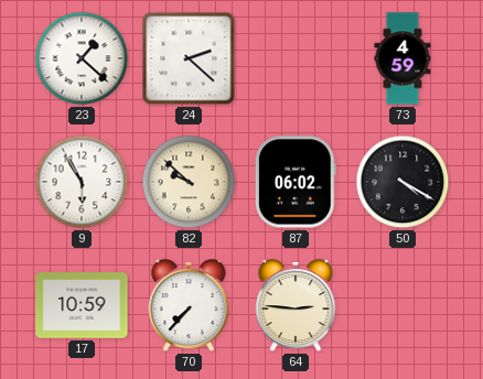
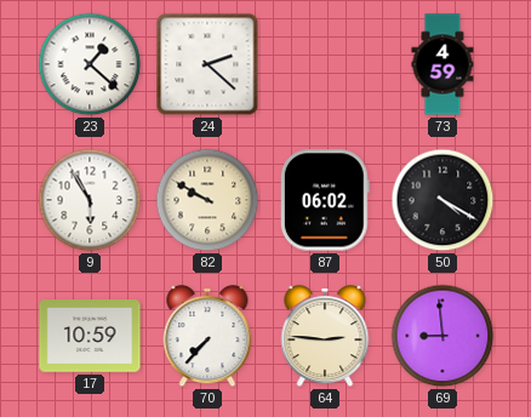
82: 9:52 -> 9:50 (207, 200)
69: none -> 8:59 (442, 336)
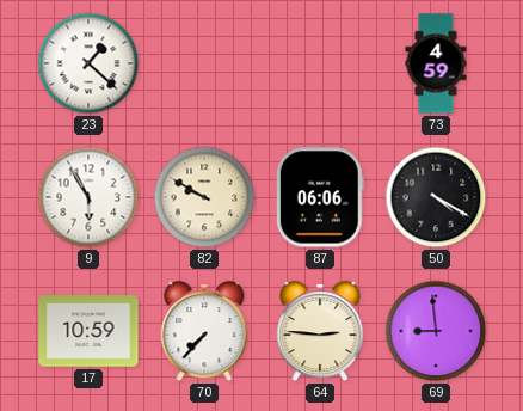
24: 2:22 -> none (207, 64)
87: 06:02 -> 06:06 (320, 197)
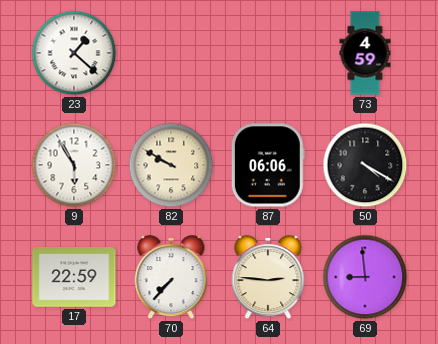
17: 10:59 -> 22:59 (74, 277)
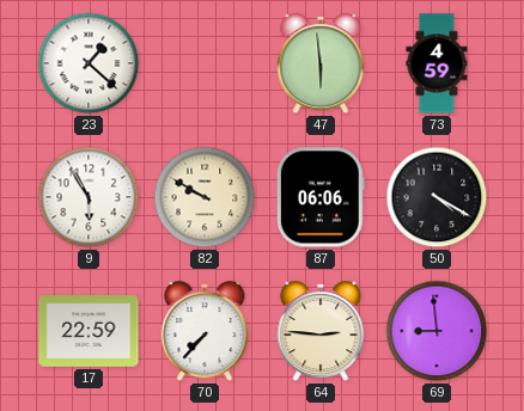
47: none -> 5:59 (321, 65)
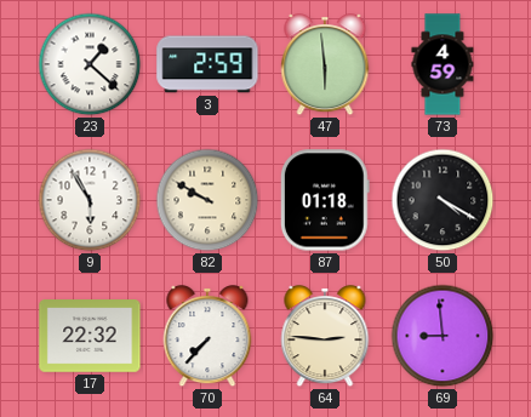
3: none -> 2:59 (207, 64)
87: 06:06 -> 01:18 (325, 200)
17: 22:59 -> 22:32 (90, 336)
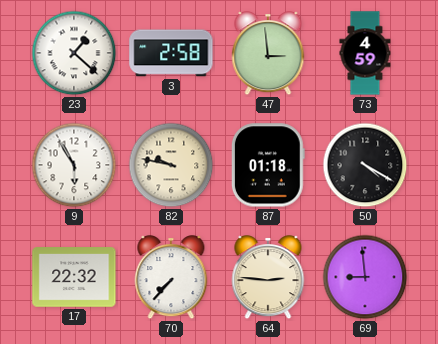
3: 2:59 -> 2:58 (171, 53)
47: 5:59 -> 2:59 (268, 54)
82: 9:50 -> 9:47 (171, 165)
